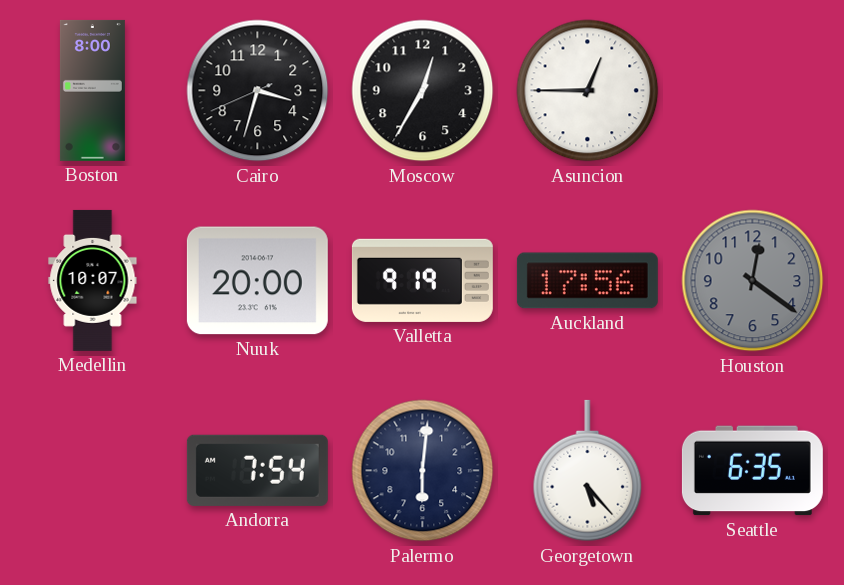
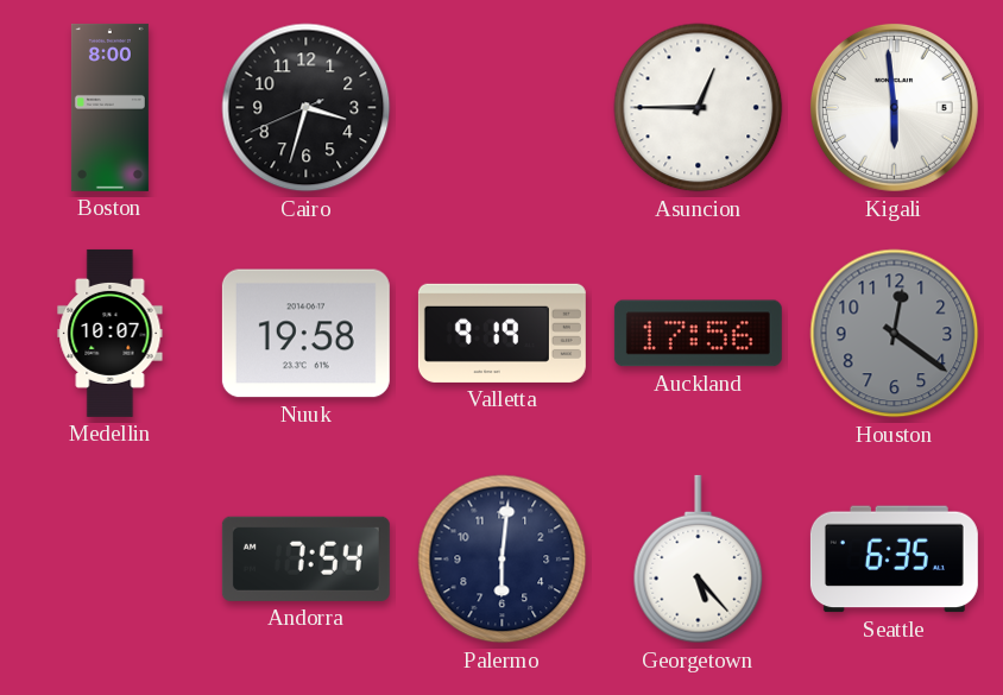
Moscow: 12:35 -> none (423, 91)
Kigali: none -> 5:59 (894, 107)
Nuuk: 20:00 -> 19:58 (305, 334)
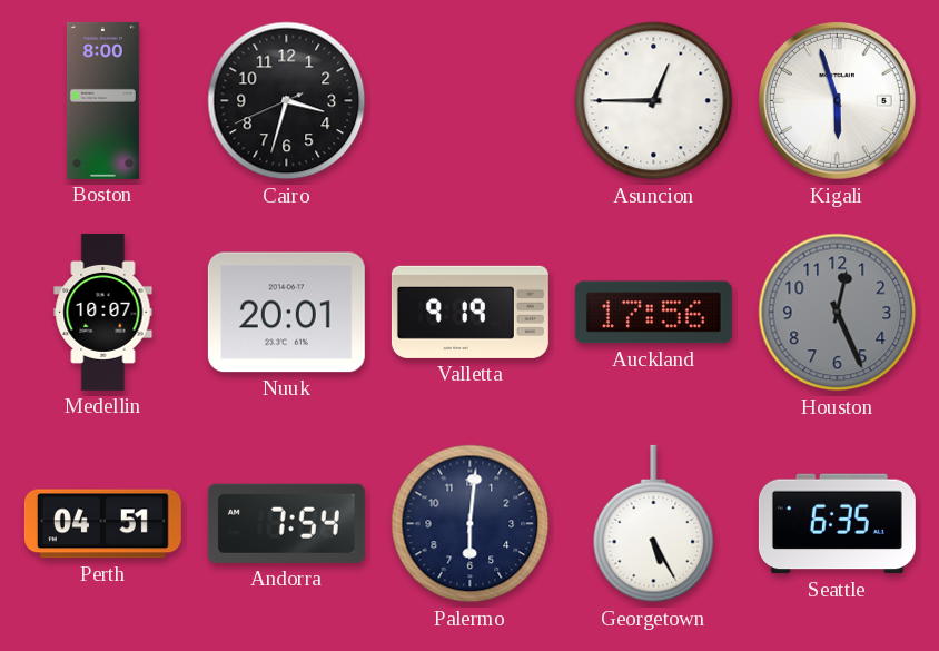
Kigali: 5:59 -> 5:57 (837, 100)
Nuuk: 19:58 -> 20:01 (286, 313)
Houston: 12:21 -> 12:26 (838, 313)
Perth: none -> 04:51 (102, 524)
Georgetown: 5:23 -> 5:25 (654, 524)
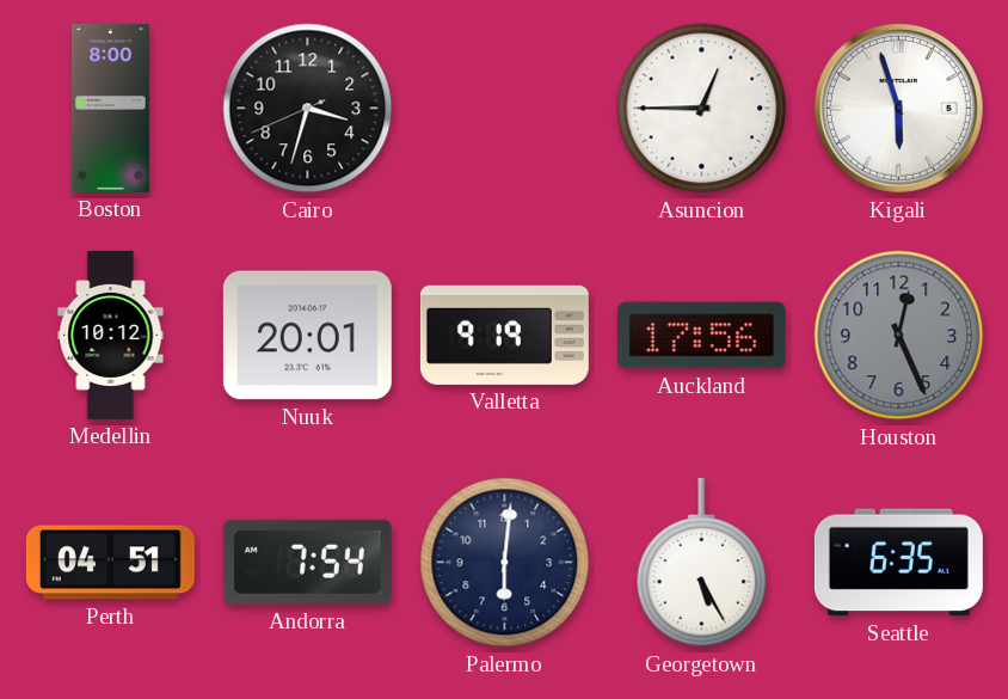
Medellin: 10:07 -> 10:12 (111, 335)
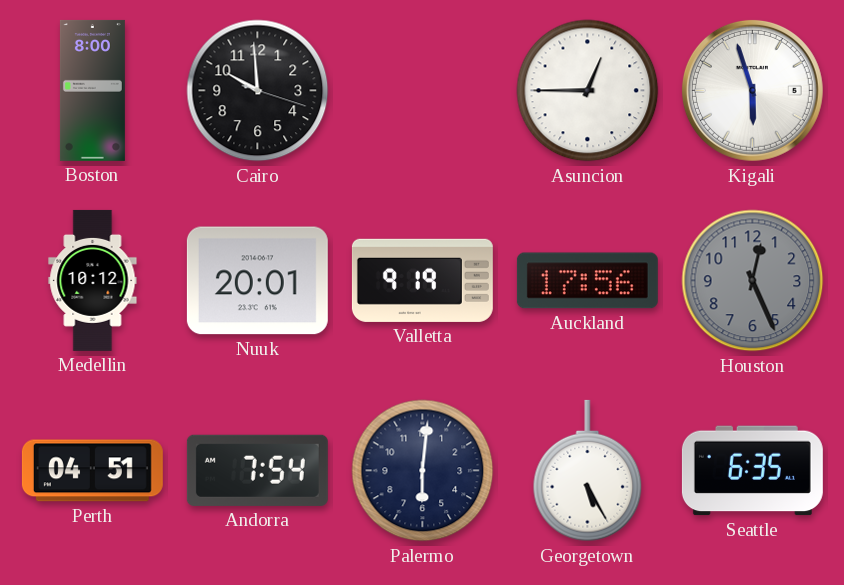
Cairo: 3:32 -> 9:59 (258, 91)
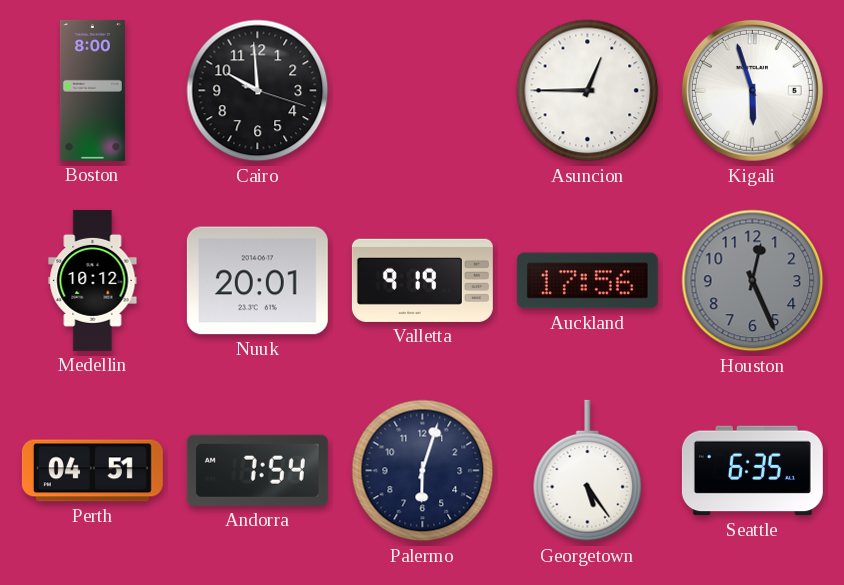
Palermo: 6:01 -> 6:03 (423, 471)
Georgetown: 5:25 -> 5:24 (588, 471)
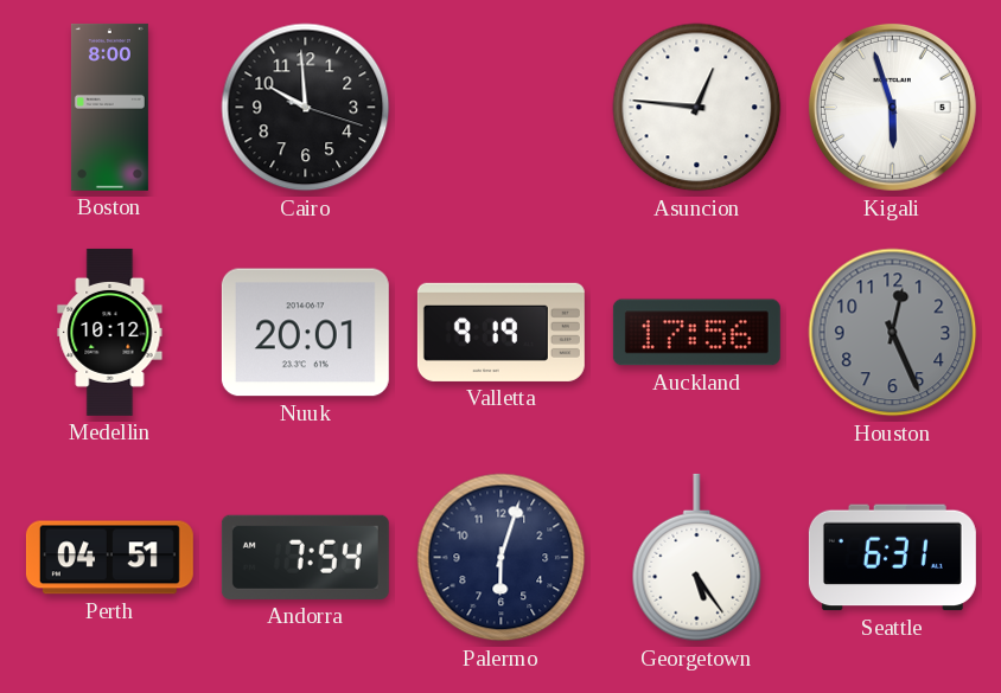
Asuncion: 12:45 -> 12:46 (697, 108)
Seattle: 6:35 -> 6:31 (892, 558)
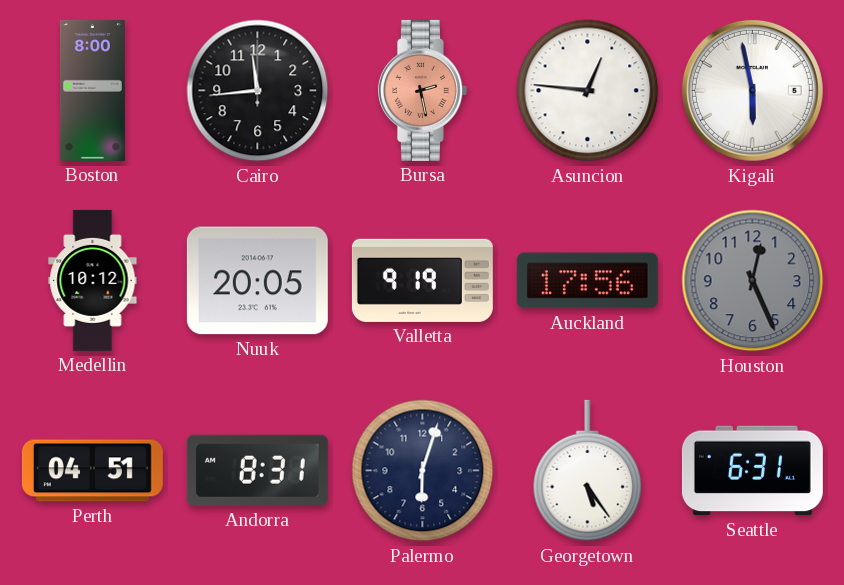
Cairo: 9:59 -> 11:44 (258, 91)
Bursa: none -> 2:28 (422, 90)
Kigali: 5:57 -> 5:58 (752, 90)
Nuuk: 20:01 -> 20:05 (257, 281)
Andorra: 7:54 -> 8:31 (257, 470)
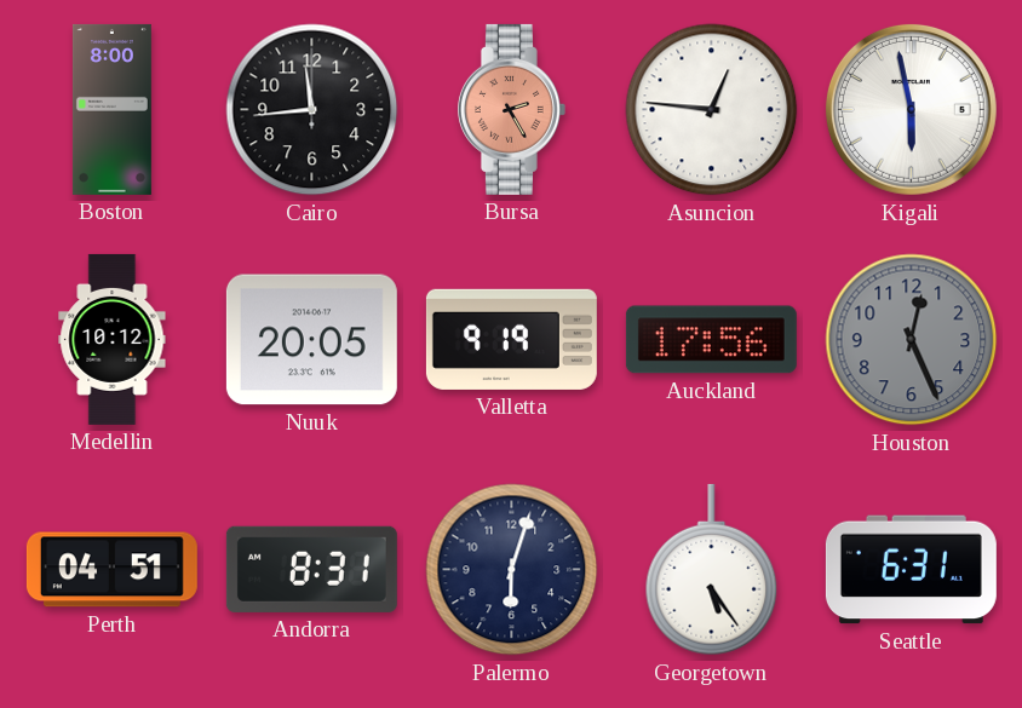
Bursa: 2:28 -> 2:25 (511, 109)
